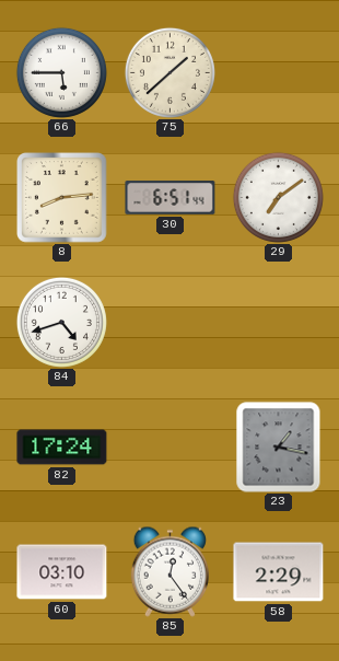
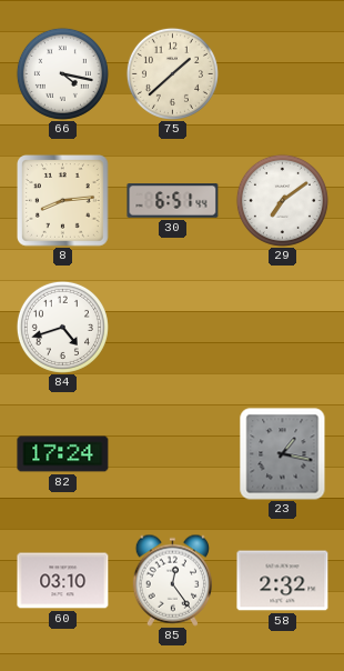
66: 5:45 -> 4:17 (62, 73)
58: 2:29 -> 2:32 (283, 581)
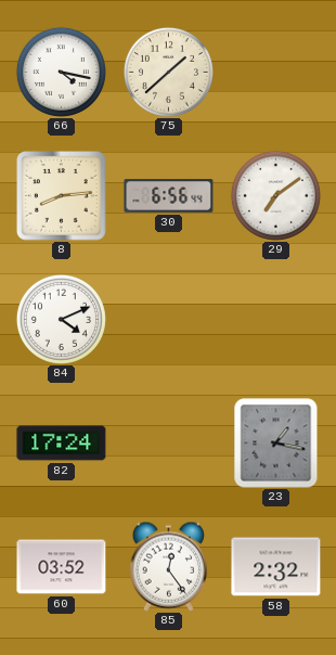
30: 6:51 -> 6:56 (169, 196)
84: 4:42 -> 4:11 (61, 319)
60: 03:10 -> 03:52 (62, 567)
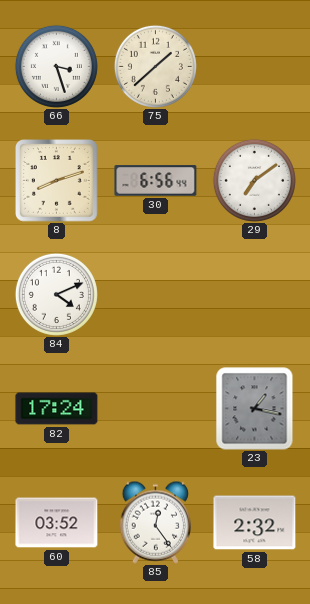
66: 4:17 -> 3:27 (56, 66)
8: 8:14 -> 8:12 (57, 181)
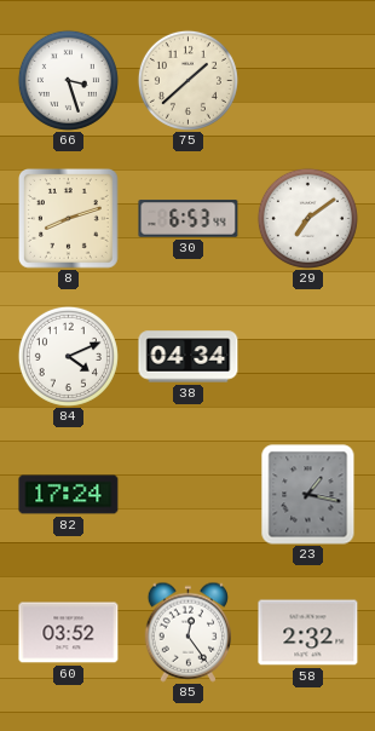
30: 6:56 -> 6:53 (189, 219)
38: none -> 04:34 (189, 357)
